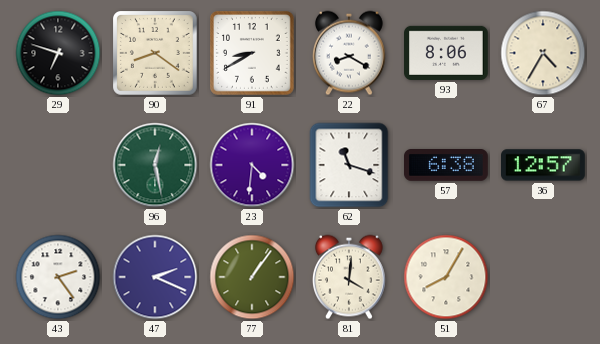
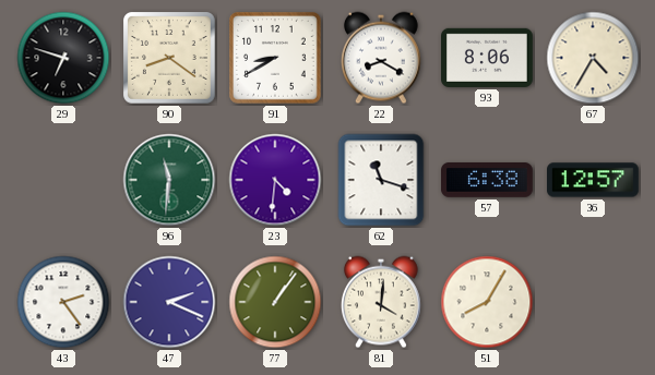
96: 12:28 -> 11:31 (169, 180)
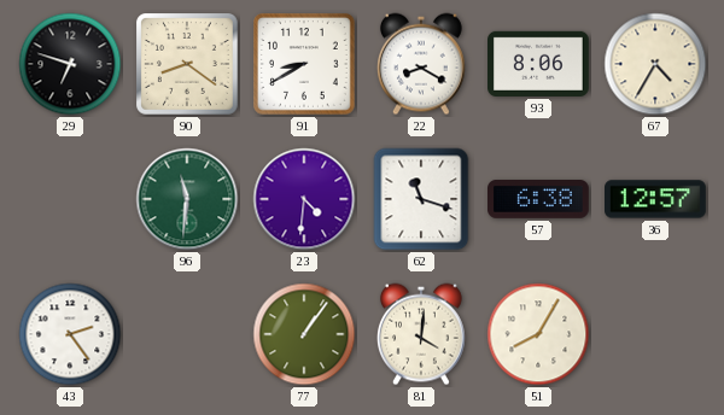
47: 2:19 -> none (169, 302)
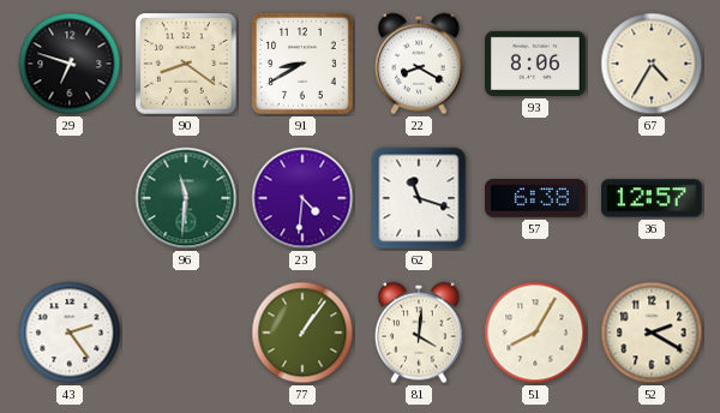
52: none -> 2:20 (652, 333)
